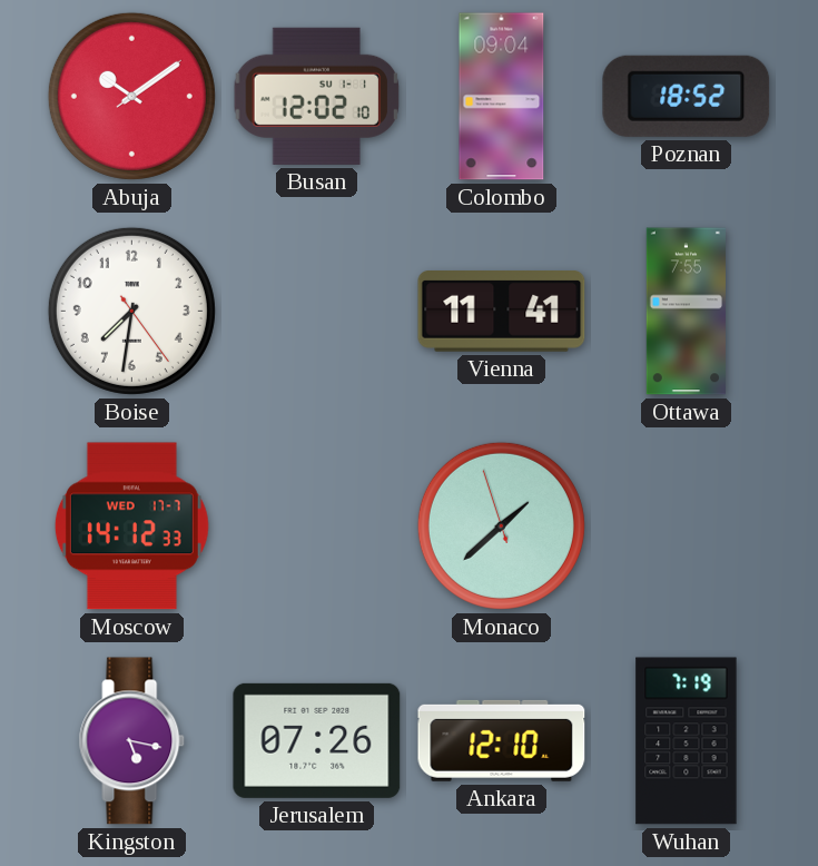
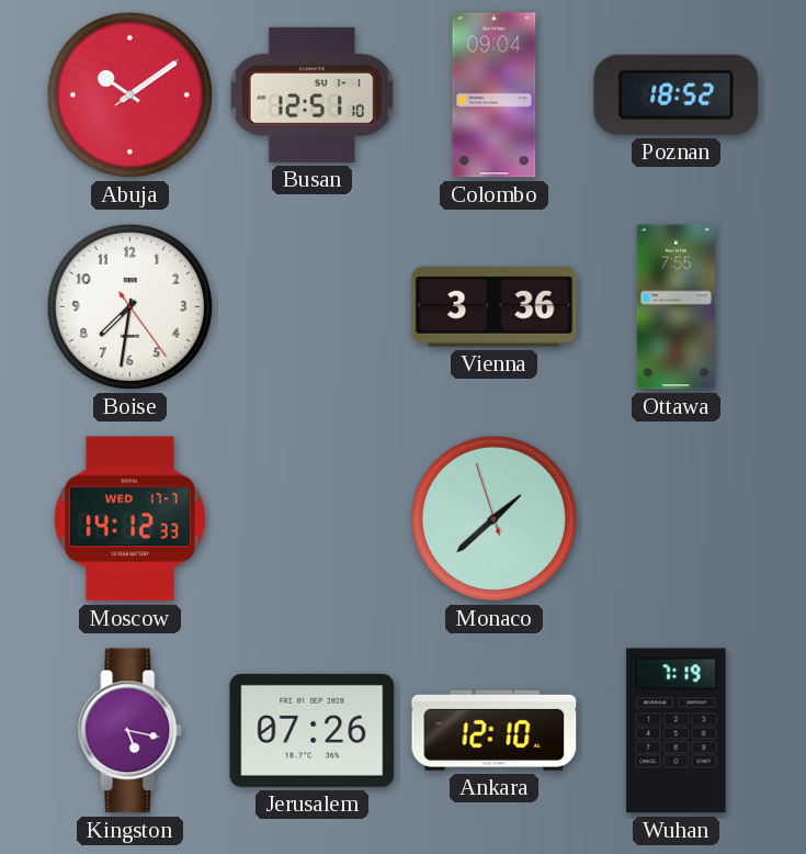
Busan: 12:02 -> 12:51 (313, 94)
Vienna: 11:41 -> 3:36 (495, 307)
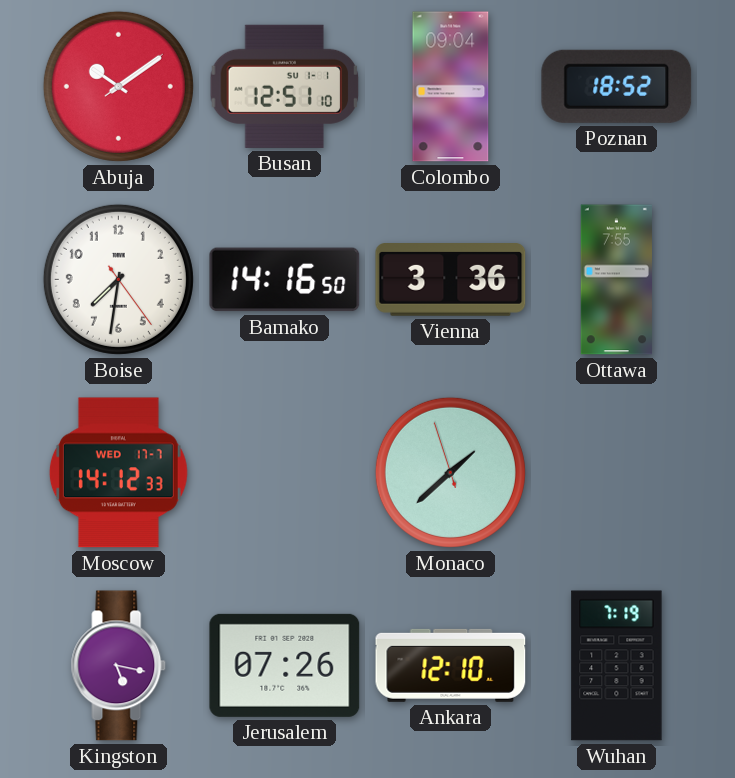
Bamako: none -> 14:16 (285, 280)
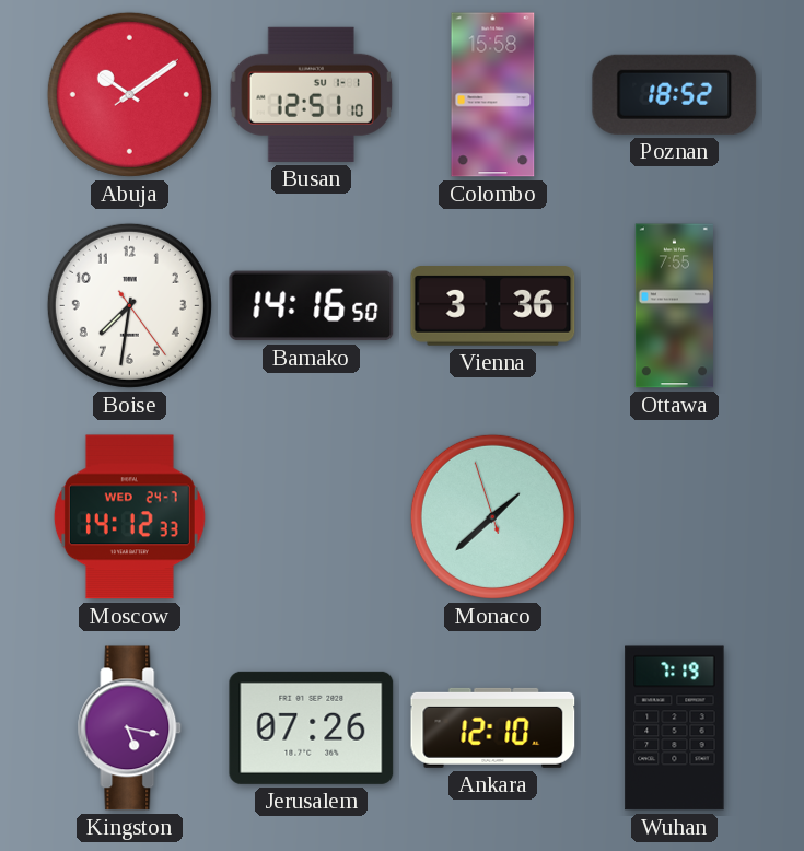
Colombo: 09:04 -> 15:58 (493, 95)
Moscow date: WED 17-7 -> WED 24-7 (129, 517)
